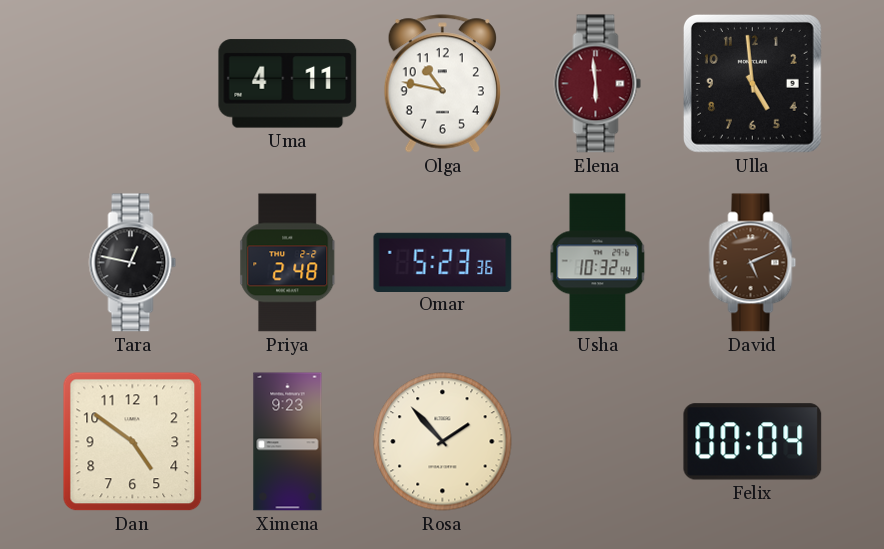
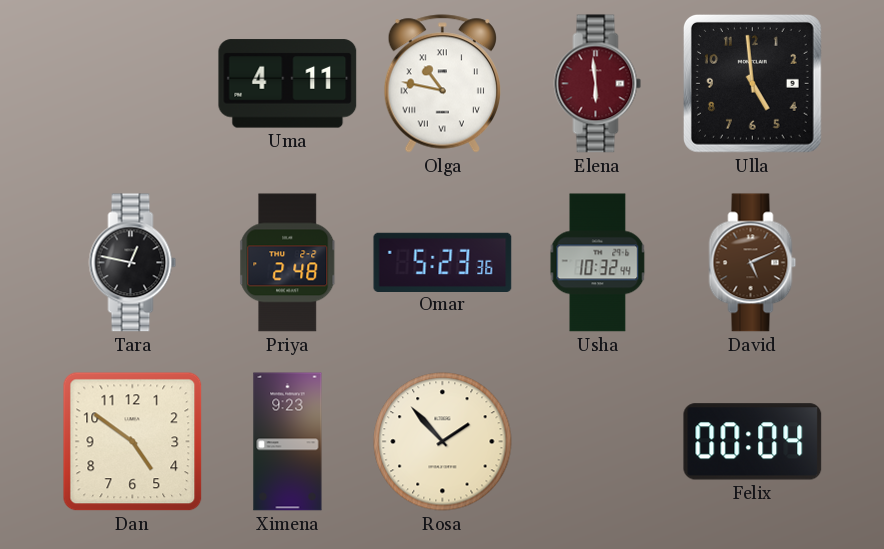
Olga numerals: Arabic -> Roman (442, 84)
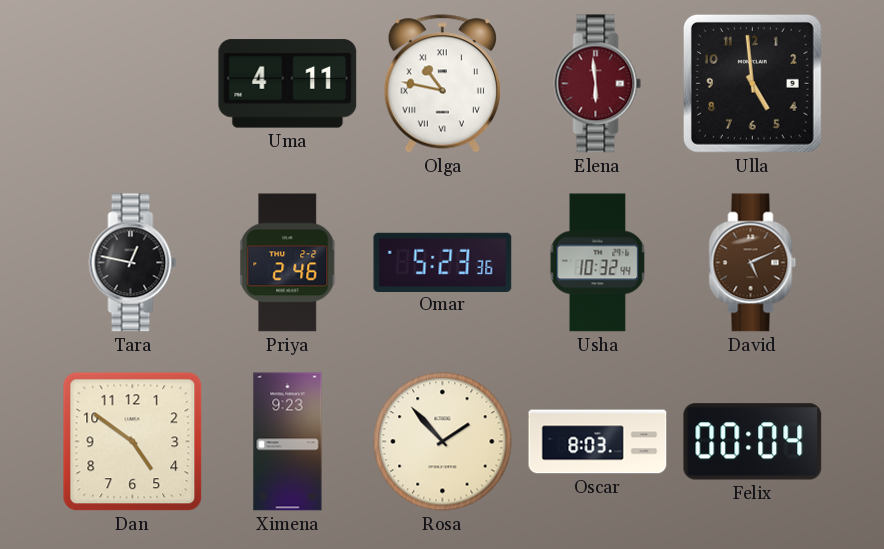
Priya: 2:48 -> 2:46 (288, 263)
Oscar: none -> 8:03 (598, 442)
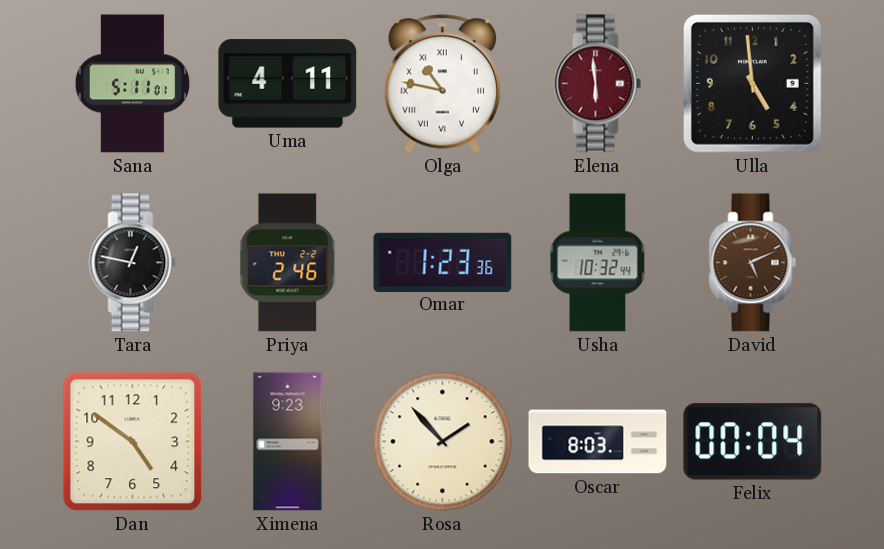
Sana: none -> 5:11 (132, 84)
Omar: 5:23 -> 1:23 (443, 262)
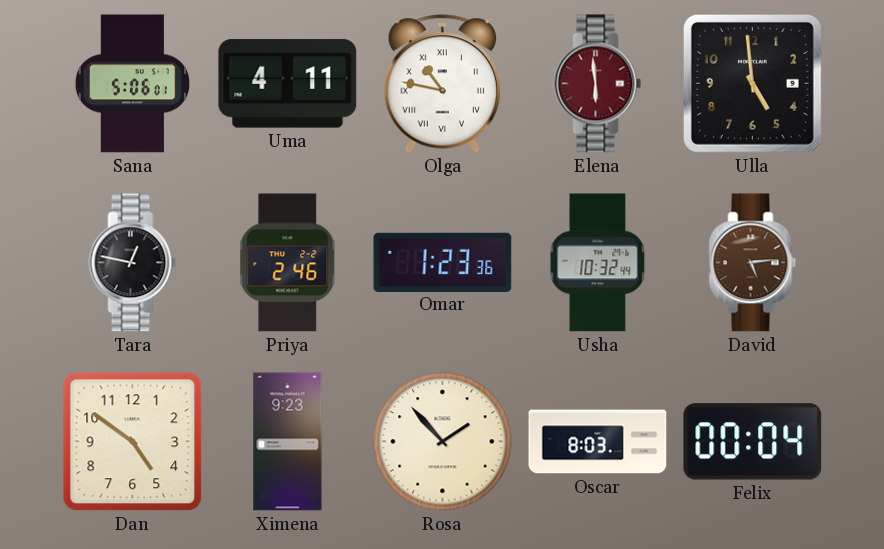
Sana: 5:11 -> 5:06 (132, 84)
David: 5:11 -> 5:14 (753, 263)
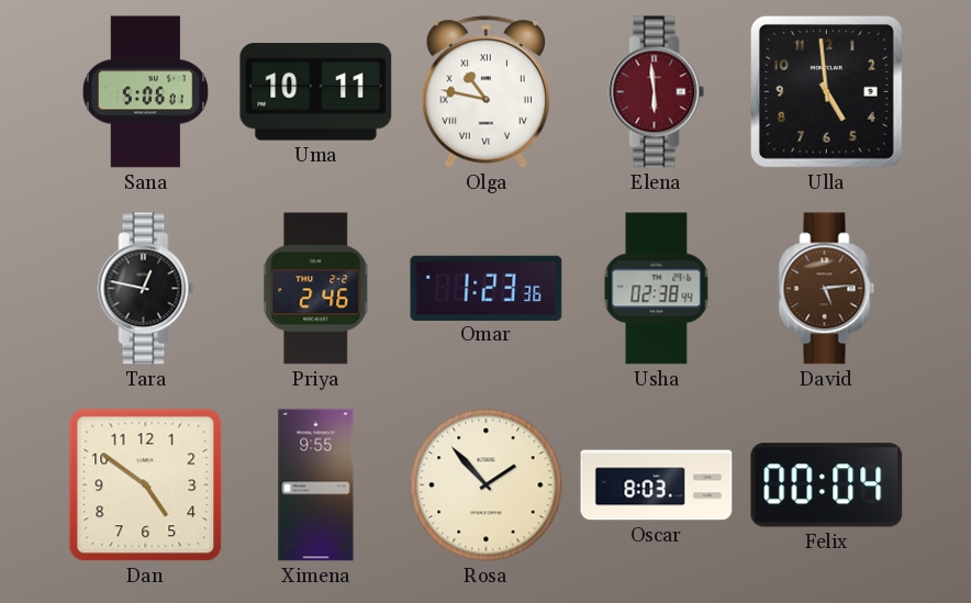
Uma: 4:11 -> 10:11 (316, 92)
Usha: 10:32 -> 02:38 (657, 289)
Ximena: 9:23 -> 9:55 (316, 485)
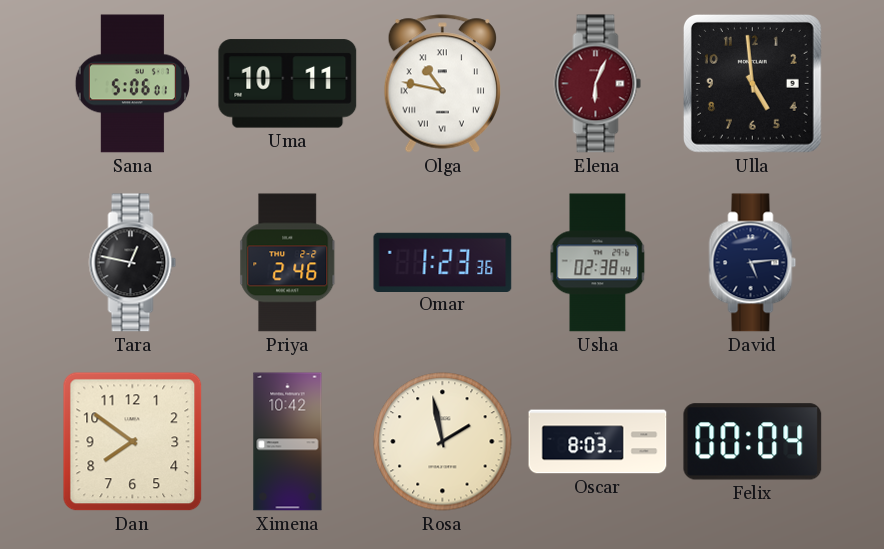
Elena: 5:59 -> 6:04 (598, 84)
David dial: brown -> navy (753, 263)
Dan: 4:51 -> 7:51 (133, 442)
Ximena: 9:55 -> 10:42 (288, 442)
Rosa: 1:53 -> 1:58 (443, 442)
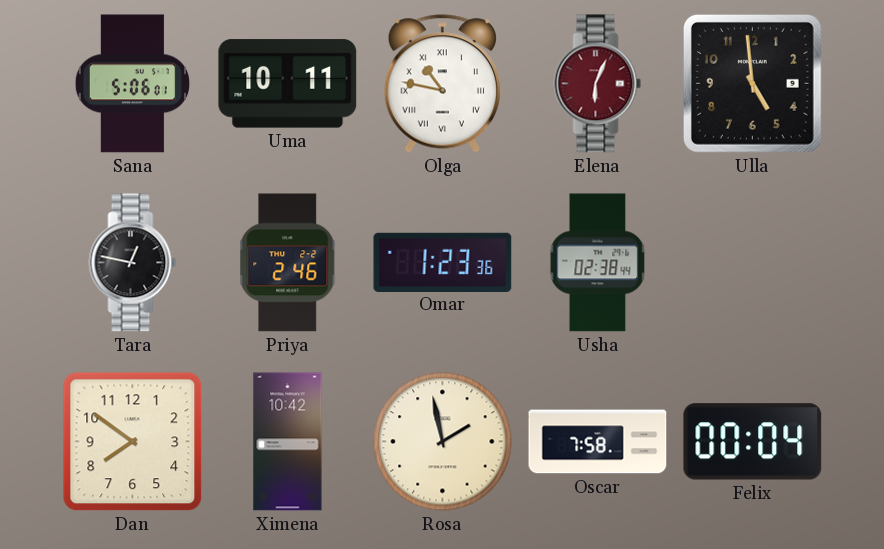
David: 5:14 -> none (753, 263)
Oscar: 8:03 -> 7:58 (598, 442)
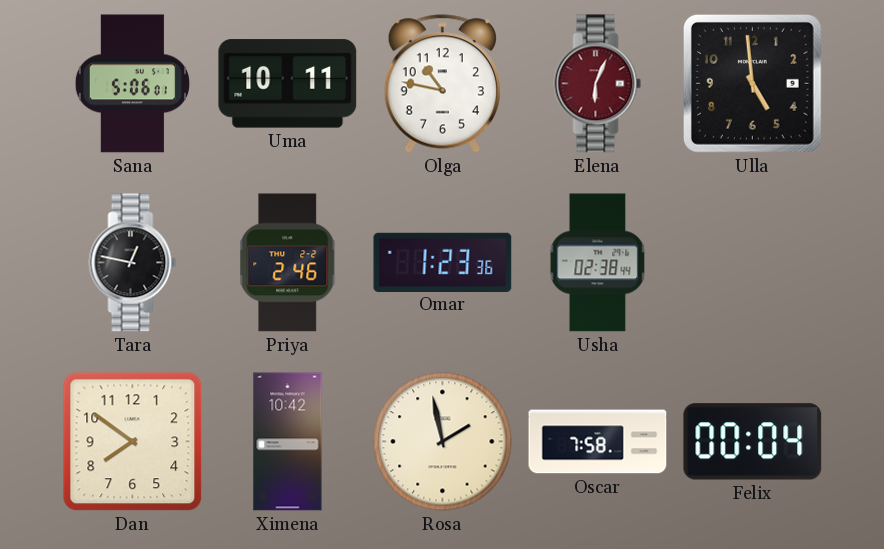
Olga numerals: Roman -> Arabic (442, 84)
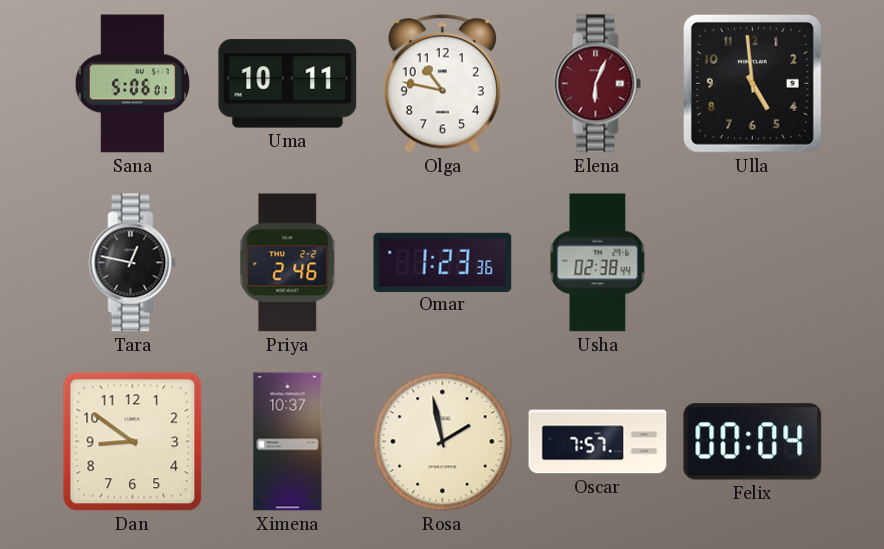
Dan: 7:51 -> 8:51 (133, 442)
Ximena: 10:42 -> 10:37 (288, 442)
Oscar: 7:58 -> 7:57 (598, 442)
